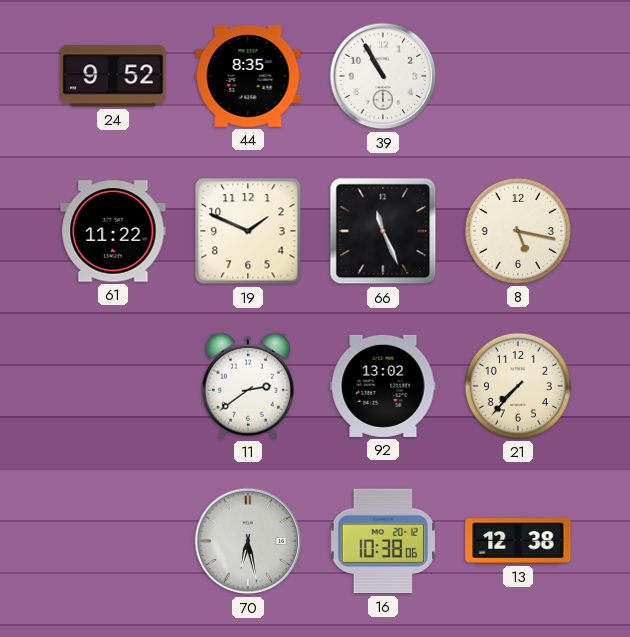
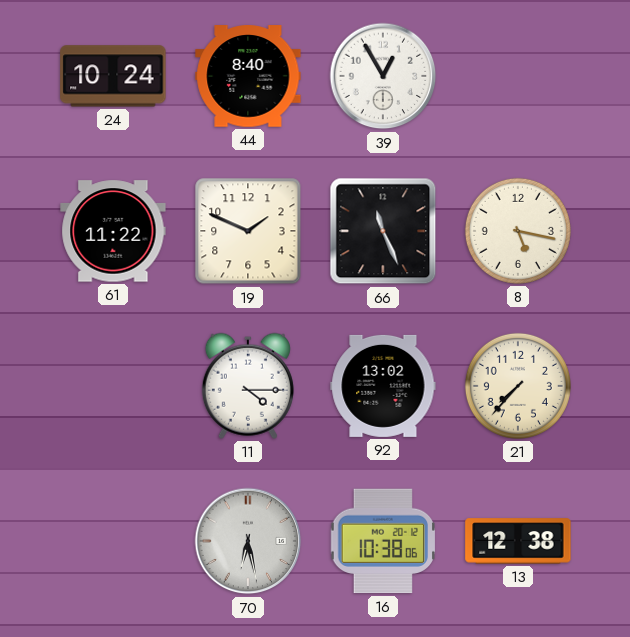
24: 9:52 -> 10:24 (113, 76)
44: 8:35 -> 8:40 (248, 76)
39: 10:55 -> 12:55 (383, 76)
11: 2:39 -> 4:15 (248, 386)
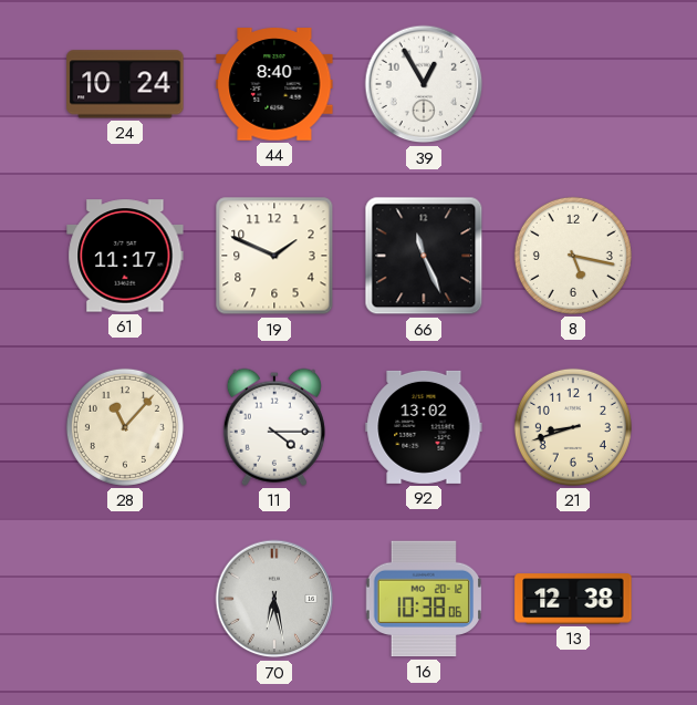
61: 11:22 -> 11:17 (125, 256)
28: none -> 11:07 (125, 427)
21: 7:37 -> 8:42 (573, 427)
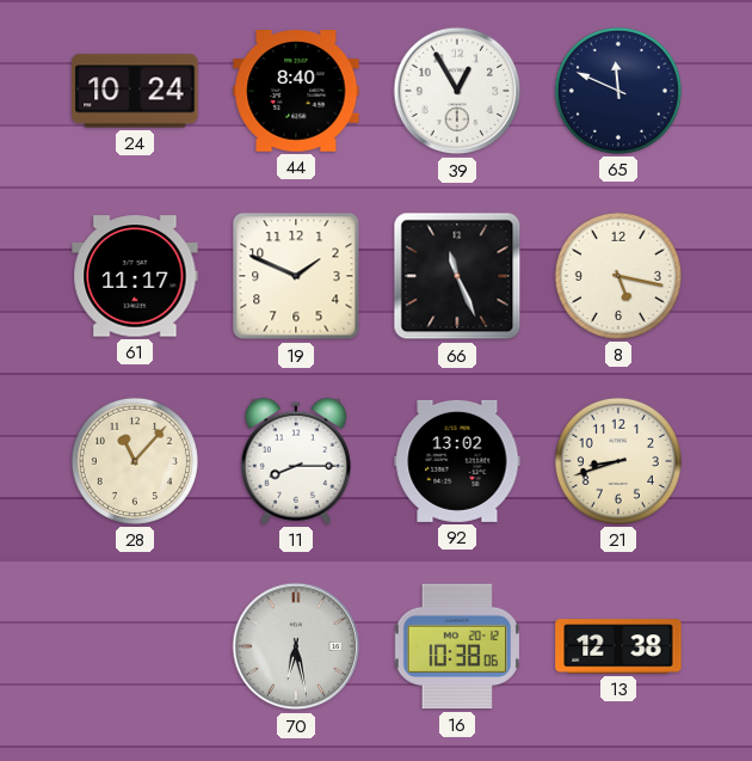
65: none -> 11:49 (618, 91)
11: 4:15 -> 8:15 (296, 461)
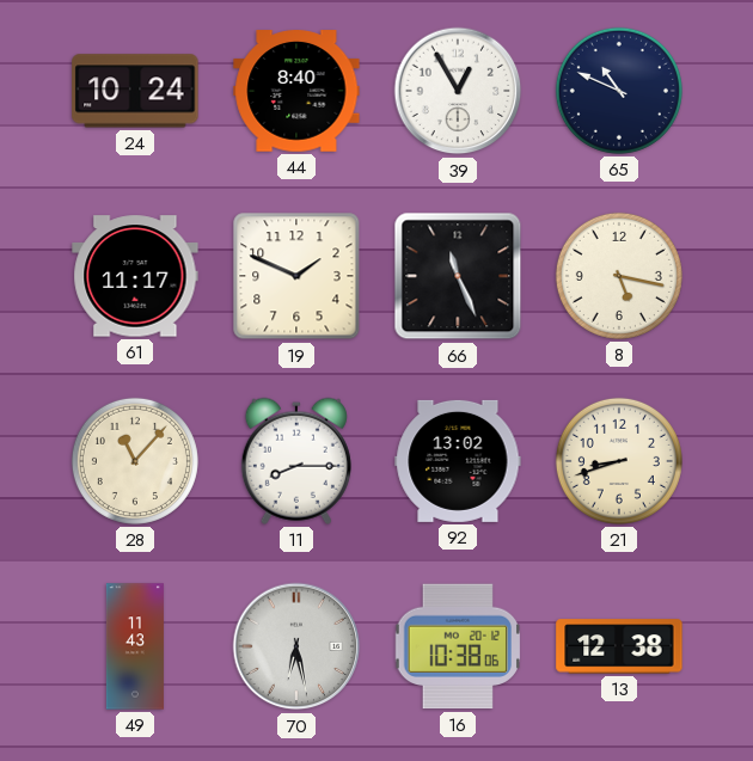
65: 11:49 -> 10:49 (619, 91)
49: none -> 11:43 (135, 646)
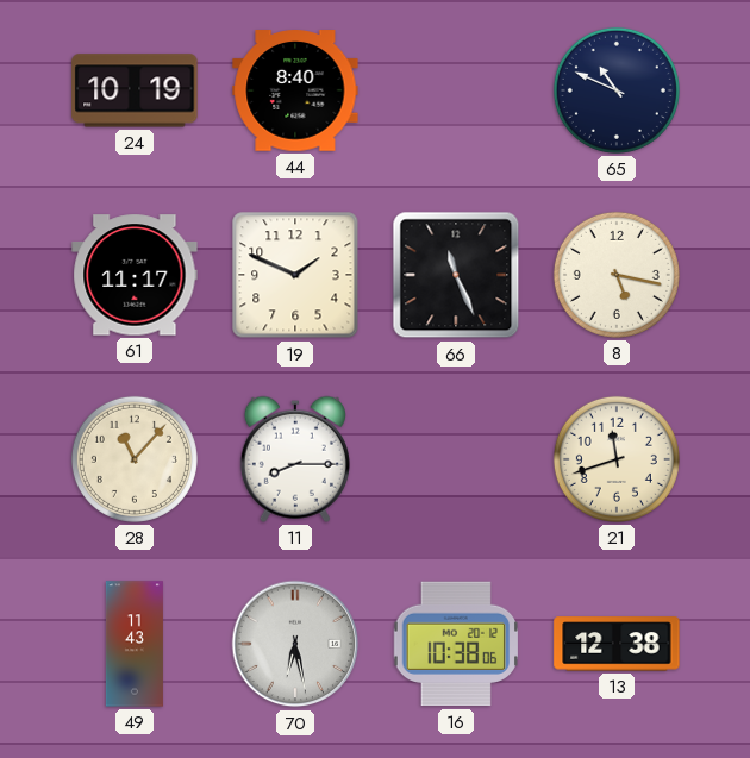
24: 10:24 -> 10:19 (135, 90)
39: 12:55 -> none (458, 91)
92: 13:02 -> none (458, 461)
21: 8:42 -> 11:42 (617, 459)
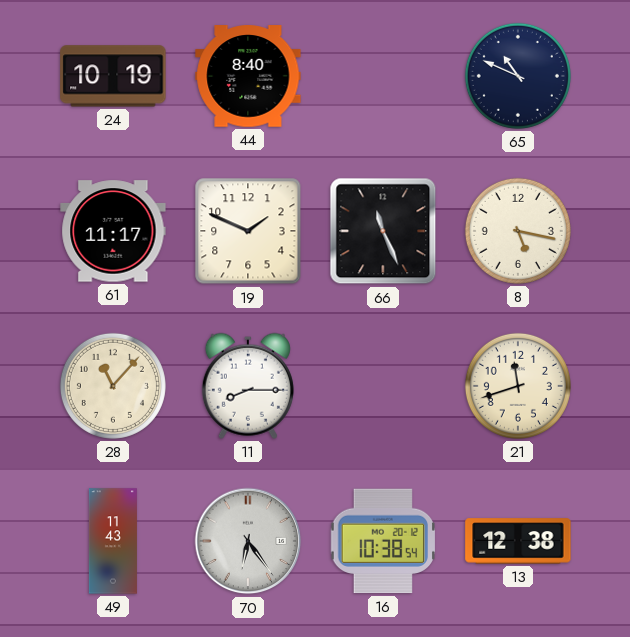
70: 6:28 -> 6:24 (248, 541)
16: 10:38:06 -> 10:38:54 (382, 541)
